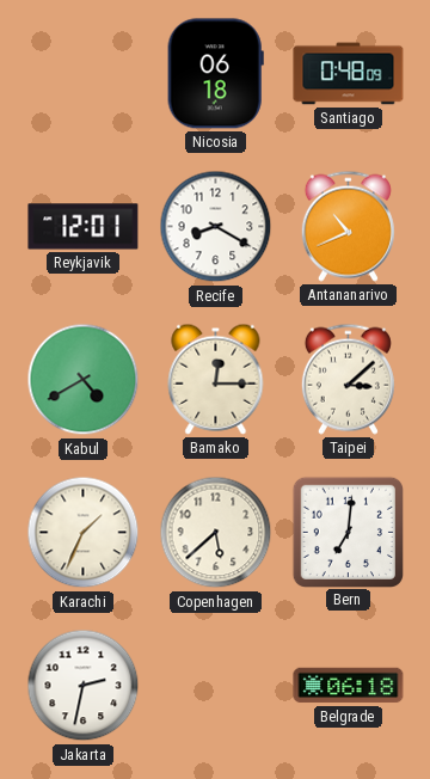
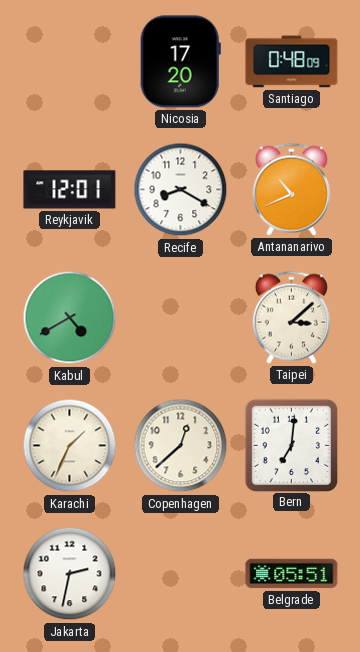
Nicosia: 06:18 -> 17:20 (180, 62)
Bamako: 12:15 -> none (216, 379)
Copenhagen: 5:38 -> 12:38 (181, 446)
Belgrade: 06:18 -> 05:51 (292, 574)
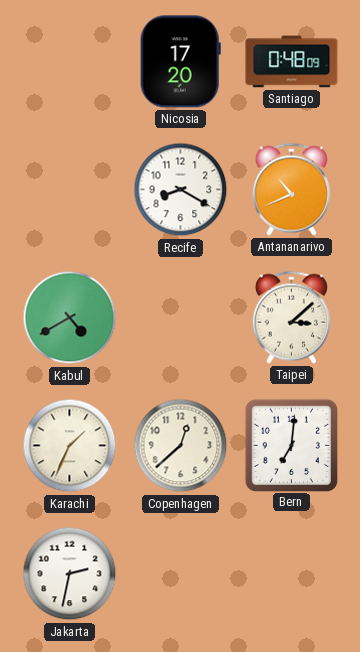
Reykjavik: 12:01 -> none (70, 190)
Belgrade: 05:51 -> none (292, 574)
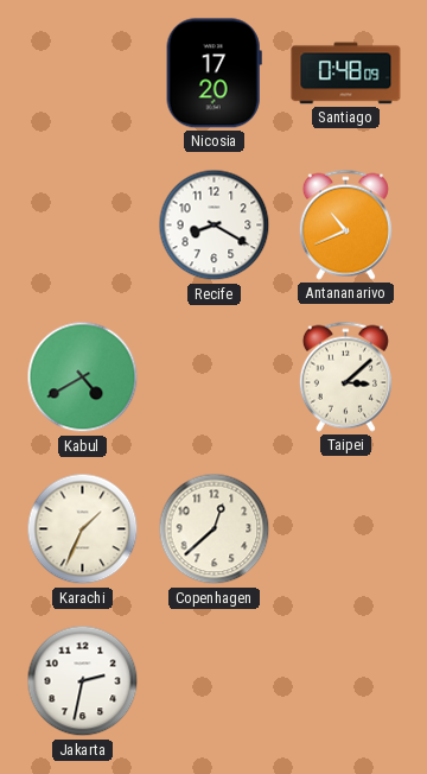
Bern: 7:01 -> none (291, 445)
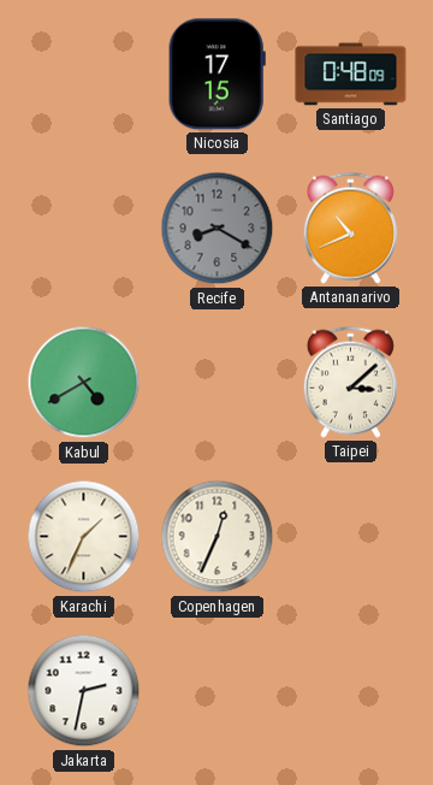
Nicosia: 17:20 -> 17:15 (216, 75)
Recife dial: white -> grey (218, 229)
Copenhagen: 12:38 -> 12:34 (218, 537)
